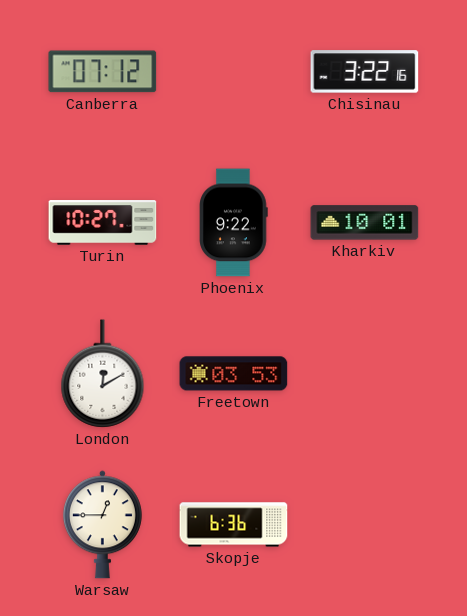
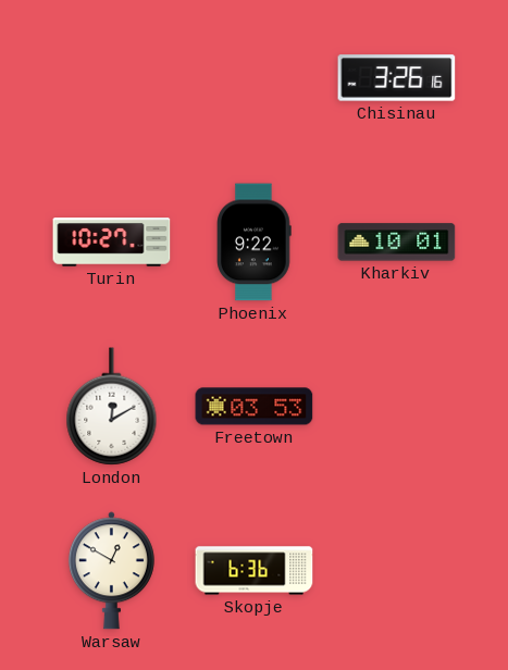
Canberra: 07:12 -> none (103, 72)
Chisinau: 3:22 -> 3:26 (397, 78)
Warsaw: 12:45 -> 12:50 (111, 571)
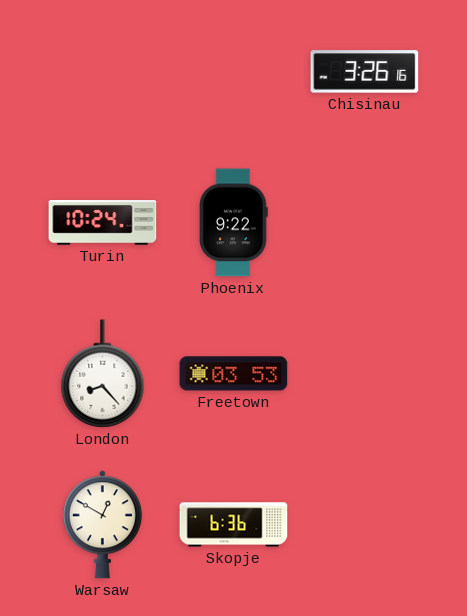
Turin: 10:27 -> 10:24 (103, 223)
Kharkiv: 10:01 -> none (397, 243)
London: 12:10 -> 8:23 (103, 374)
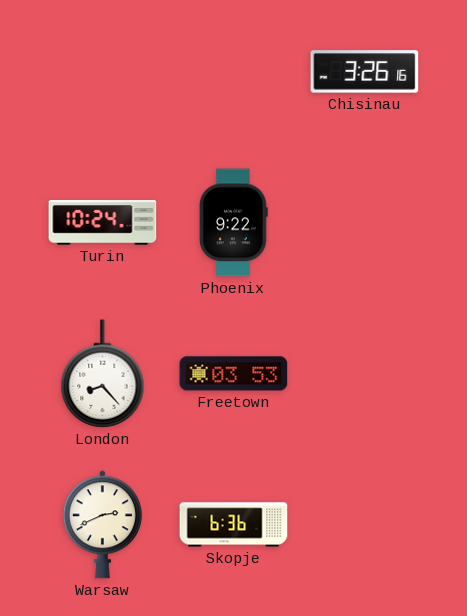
Warsaw: 12:50 -> 2:41 (102, 525)
